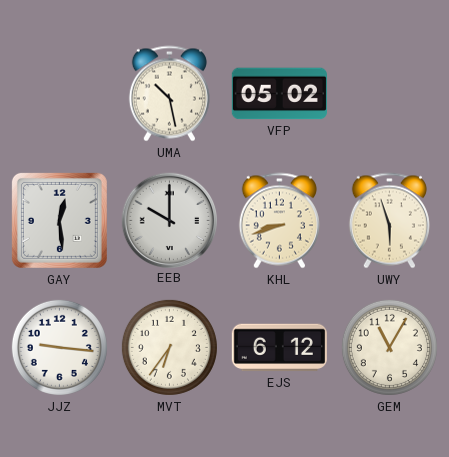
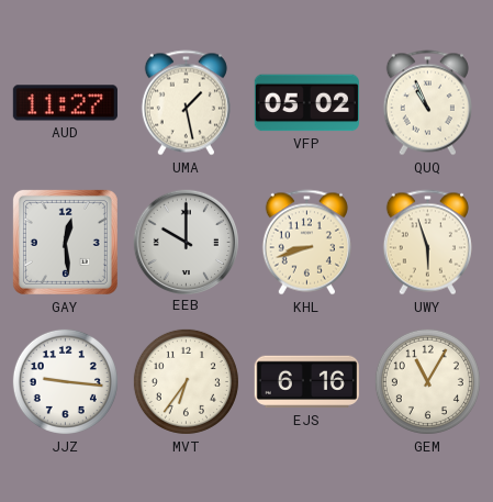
AUD: none -> 11:27 (65, 103)
UMA: 10:28 -> 1:28 (186, 103)
QUQ: none -> 10:56 (427, 103)
EJS: 6:12 -> 6:16 (306, 382)
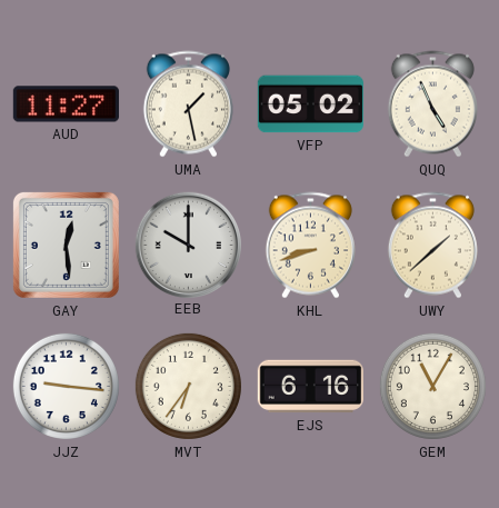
QUQ: 10:56 -> 4:56 (432, 104)
UWY: 5:57 -> 1:38 (432, 246)
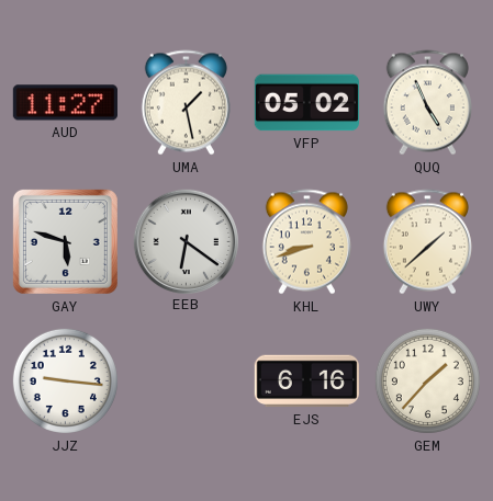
GAY: 12:29 -> 5:48 (65, 241)
EEB: 10:00 -> 6:21 (186, 241)
MVT: 6:36 -> none (188, 386)
GEM: 11:05 -> 1:37 (427, 380)
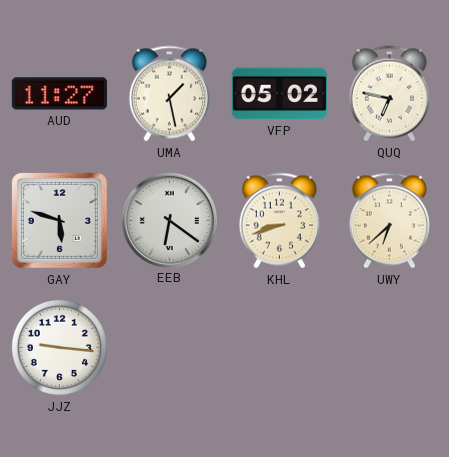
QUQ: 4:56 -> 6:47 (389, 94)
UWY: 1:38 -> 6:38 (389, 221)
EJS: 6:16 -> none (306, 382)
GEM: 1:37 -> none (427, 380)
